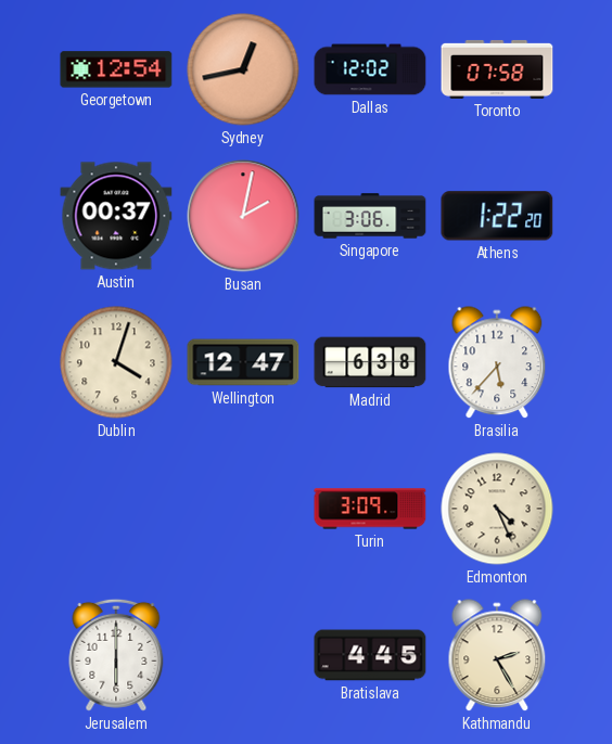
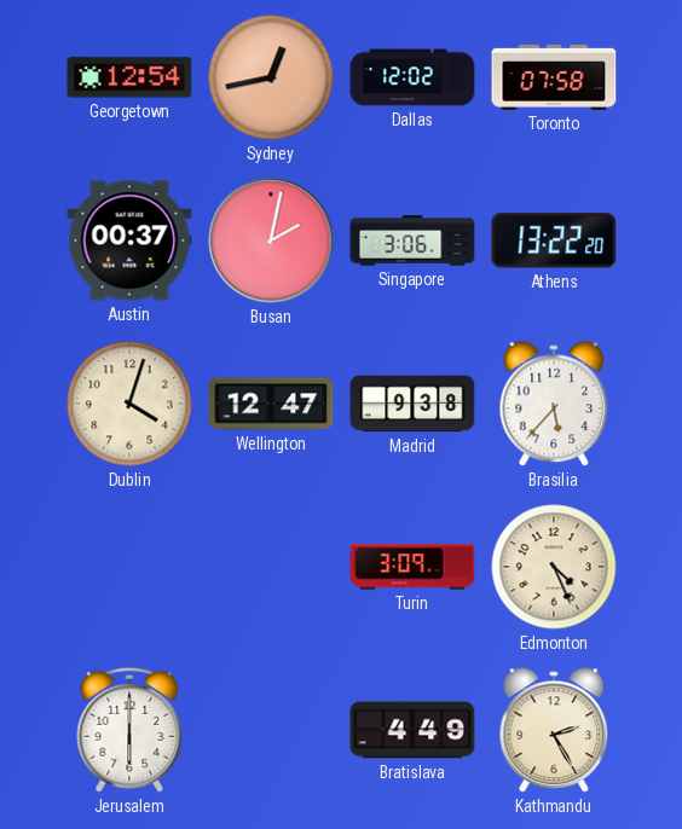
Athens: 1:22 -> 13:22 (554, 240)
Madrid: 6:38 -> 9:38 (412, 404)
Bratislava: 4:45 -> 4:49 (412, 730)
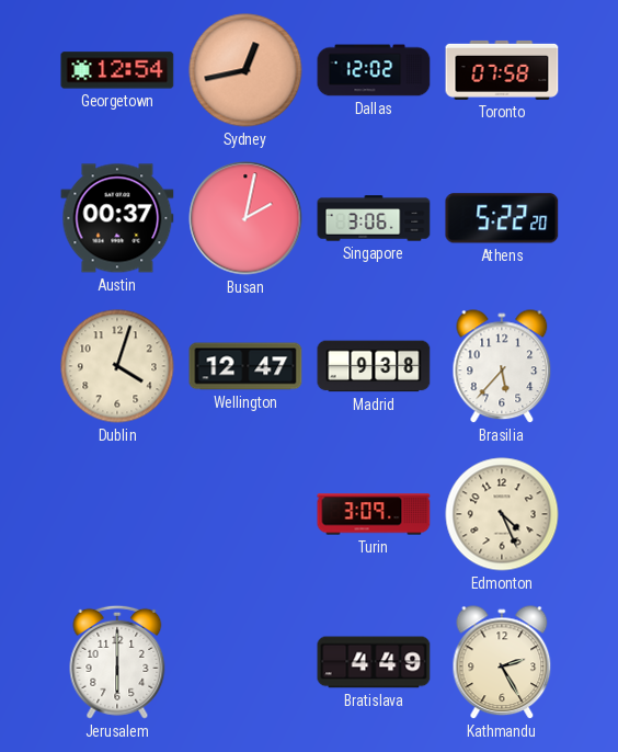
Athens: 13:22 -> 5:22 (502, 218)
